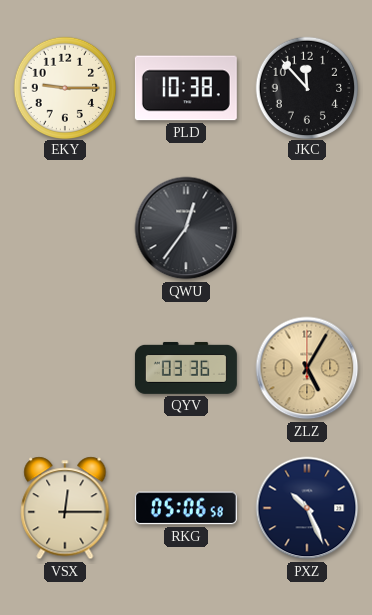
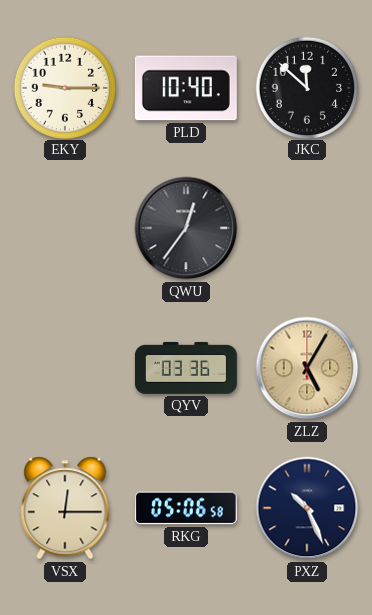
PLD: 10:38 -> 10:40 (186, 88)
JKC: 11:53 -> 11:52 (306, 87)
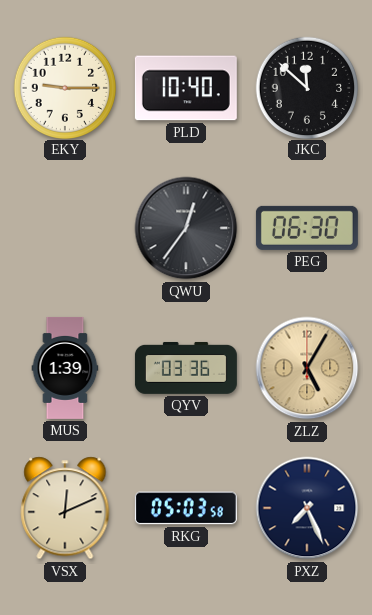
PEG: none -> 06:30 (307, 228)
MUS: none -> 1:39 (65, 368)
VSX: 12:15 -> 12:11 (65, 508)
RKG: 05:06 -> 05:03 (186, 508)
PXZ: 10:26 -> 7:26 (307, 508)
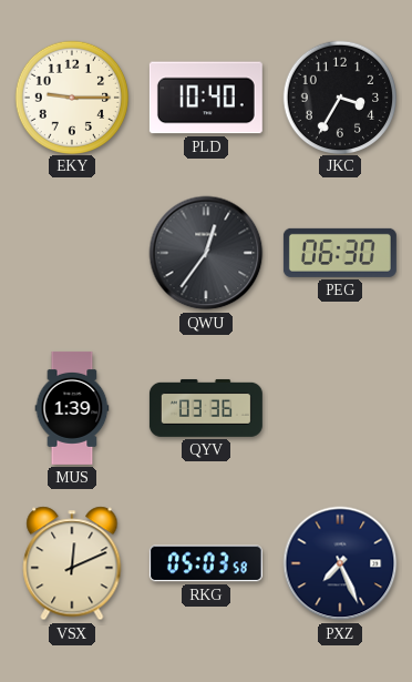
JKC: 11:52 -> 3:35 (339, 96)
ZLZ: 5:05 -> none (307, 368)
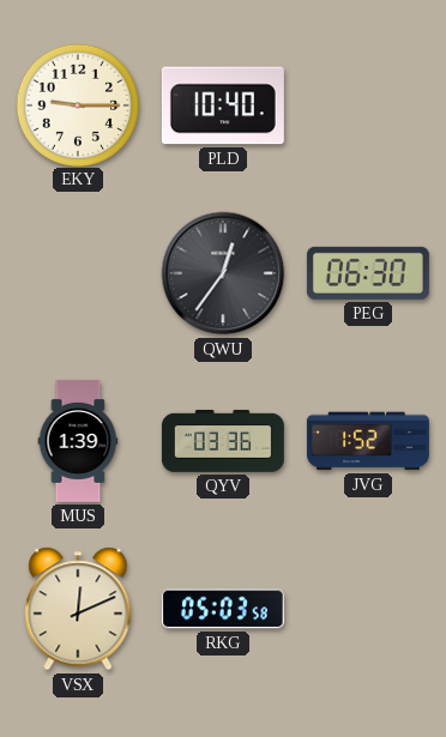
JKC: 3:35 -> none (339, 96)
JVG: none -> 1:52 (368, 441)
PXZ: 7:26 -> none (340, 563)
